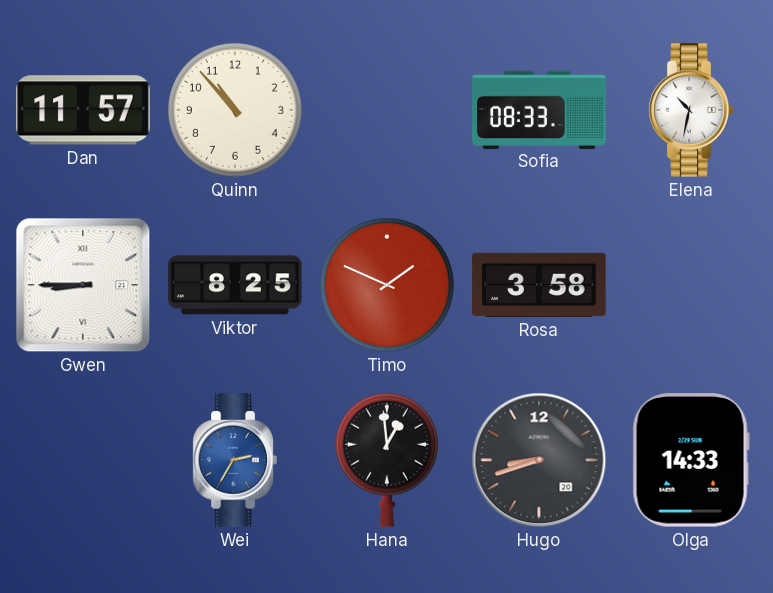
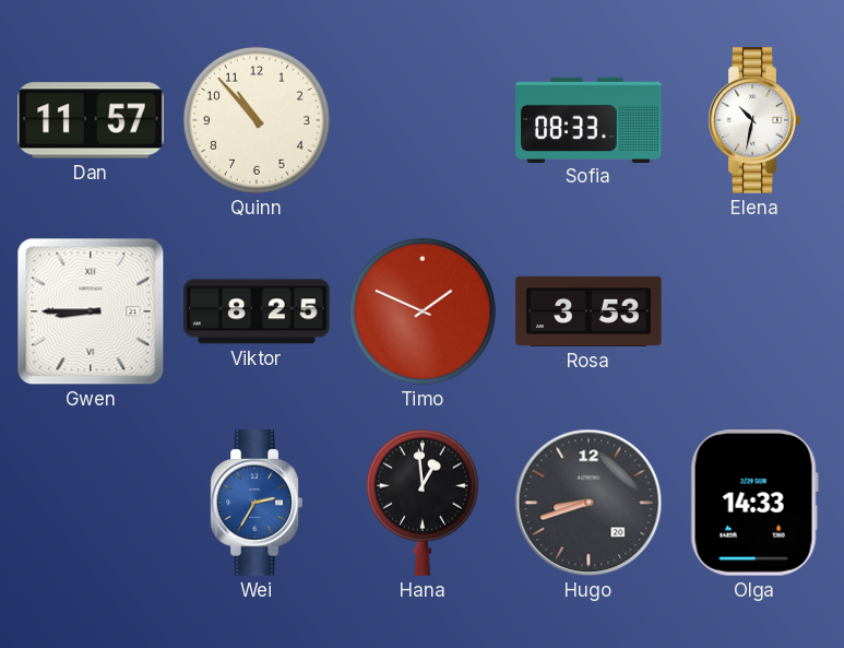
Rosa: 3:58 -> 3:53 (589, 311)
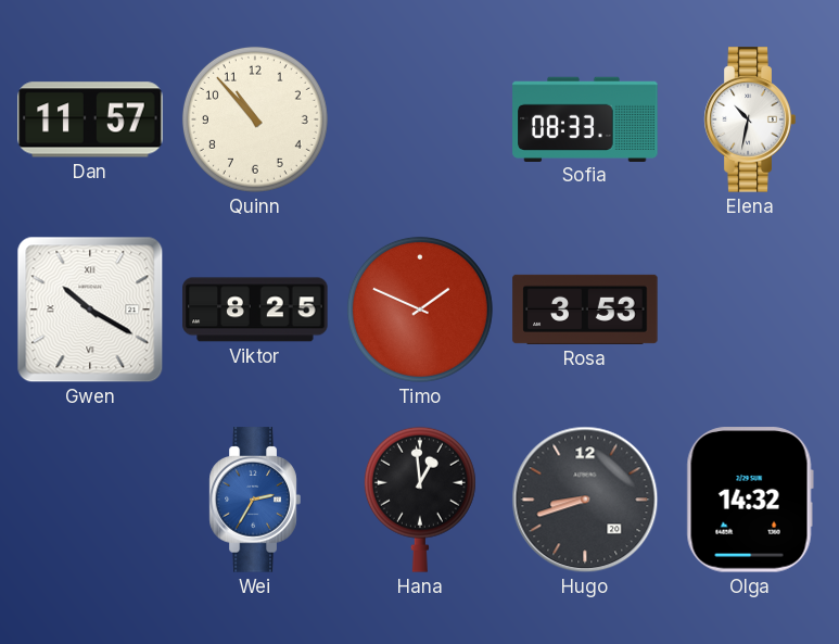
Gwen: 8:45 -> 10:20 (90, 310)
Olga: 14:33 -> 14:32 (750, 500)
